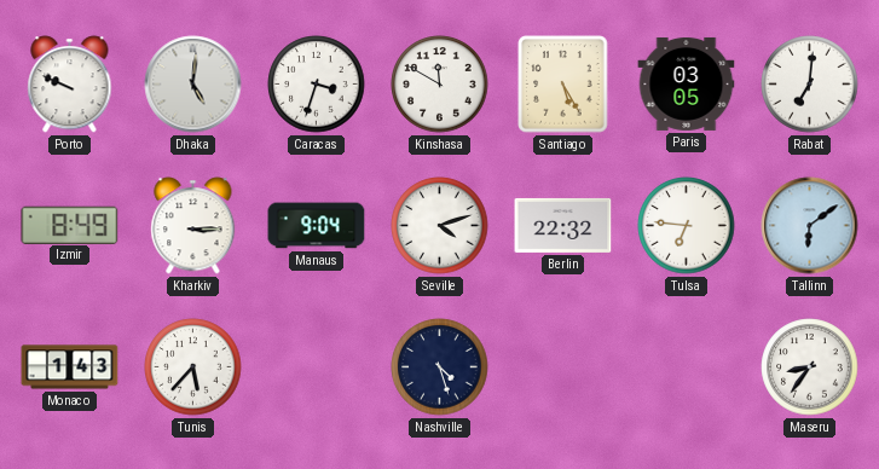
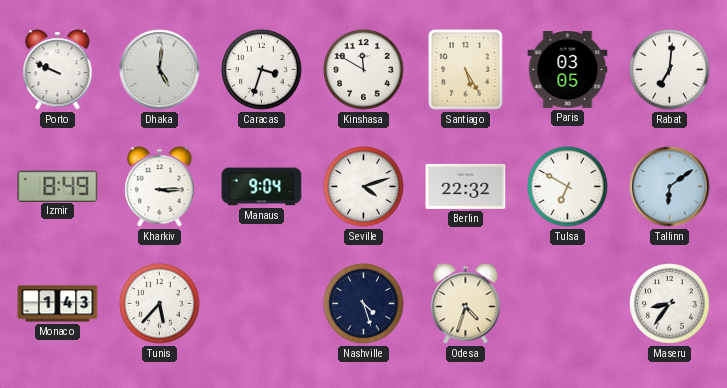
Tulsa: 6:46 -> 6:50 (568, 187)
Odesa: none -> 4:33 (466, 304)
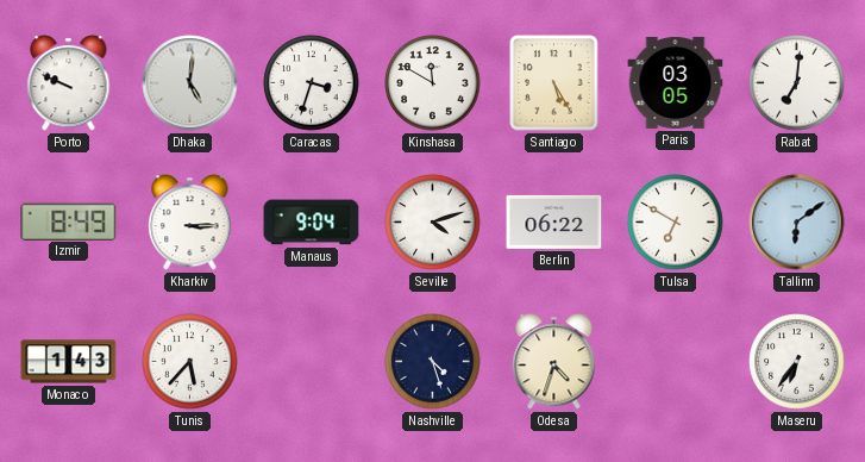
Berlin: 22:32 -> 06:22 (554, 221)
Maseru: 8:36 -> 6:36 (797, 362)
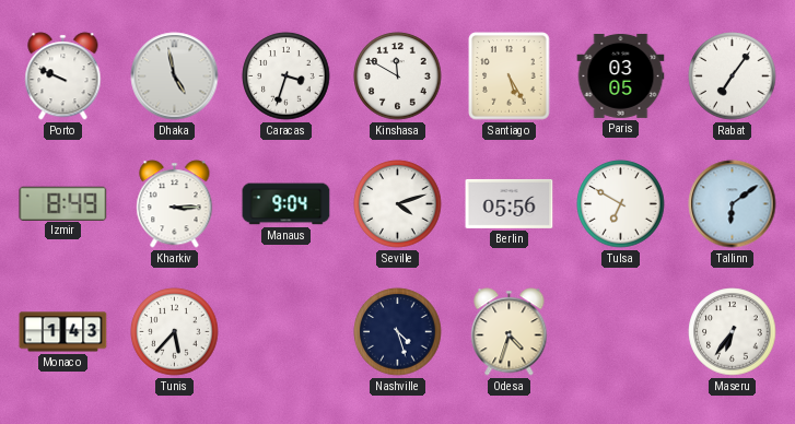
Dhaka: 5:01 -> 4:58 (175, 76)
Rabat: 7:01 -> 7:06 (733, 76)
Berlin: 06:22 -> 05:56 (510, 203)
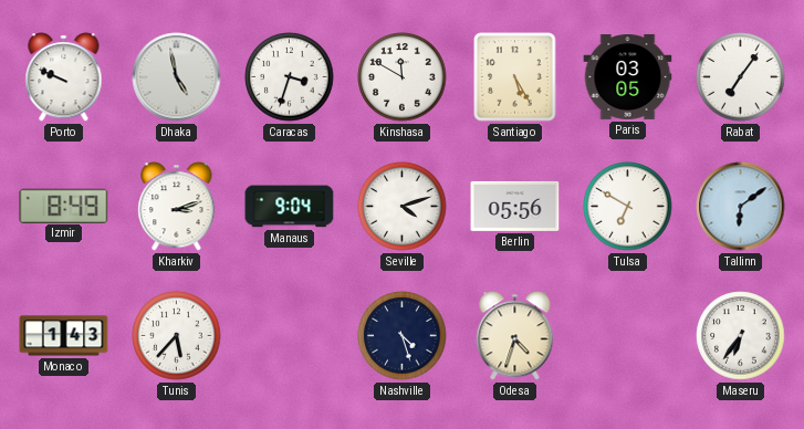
Kharkiv: 3:15 -> 3:12 (177, 207)
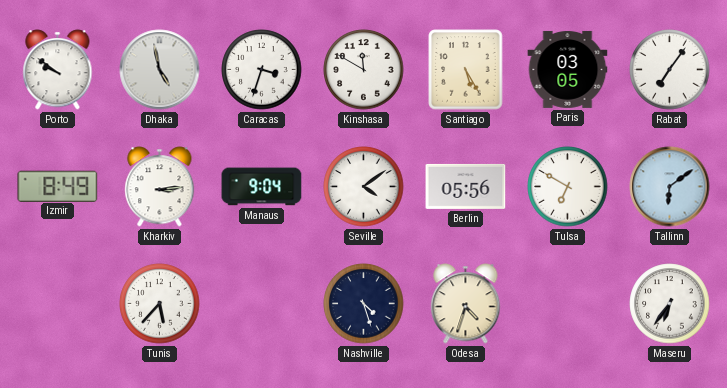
Porto: 9:49 -> 9:51 (58, 70)
Kharkiv: 3:12 -> 3:14 (160, 187)
Seville: 4:12 -> 4:09 (364, 187)
Monaco: 1:43 -> none (64, 336)
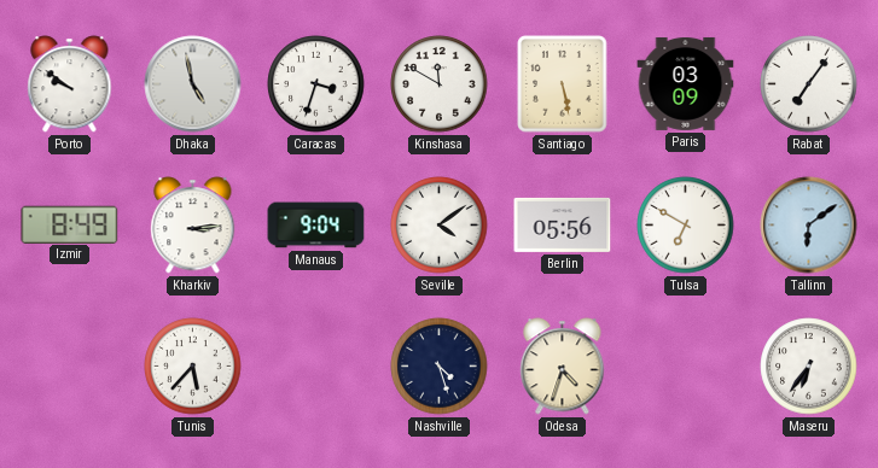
Santiago: 5:25 -> 5:28 (563, 84)
Paris: 03:05 -> 03:09 (686, 83)
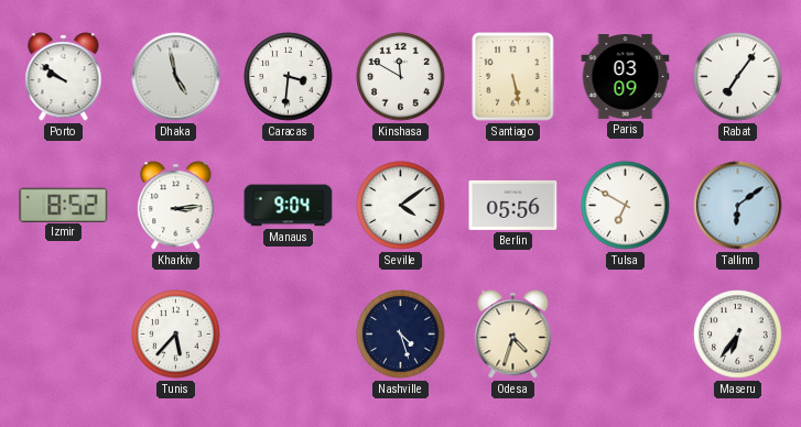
Caracas: 3:33 -> 3:31 (289, 77)
Izmir: 8:49 -> 8:52 (64, 205)
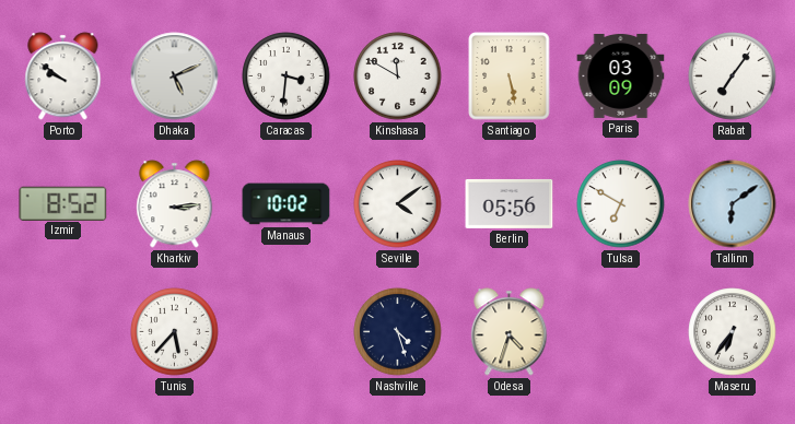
Dhaka: 4:58 -> 5:11 (175, 76)
Manaus: 9:04 -> 10:02 (287, 204)
